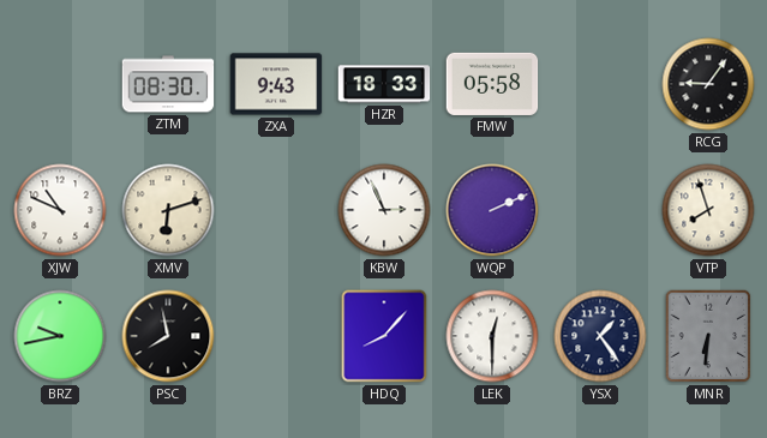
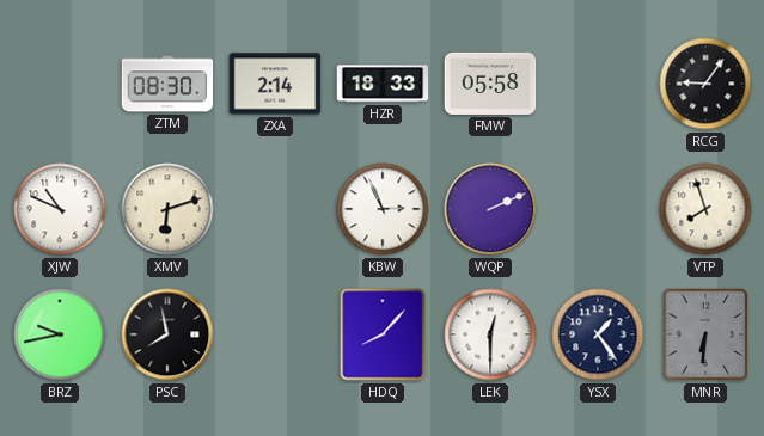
ZXA: 9:43 -> 2:14 (275, 84)
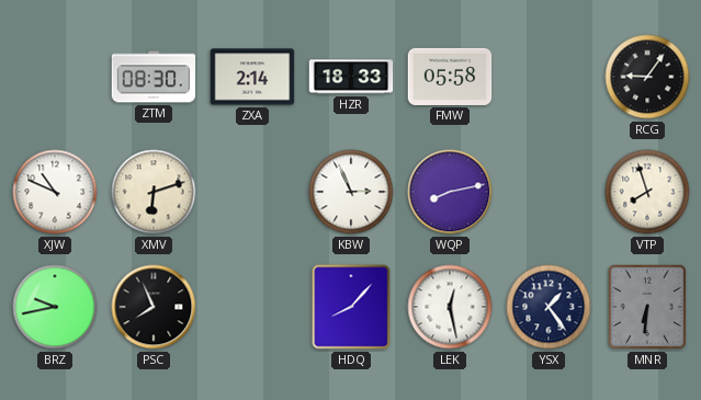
WQP: 2:11 -> 8:13 (450, 192)
PSC: 7:58 -> 7:56 (154, 307)
LEK: 12:30 -> 12:28 (450, 307)
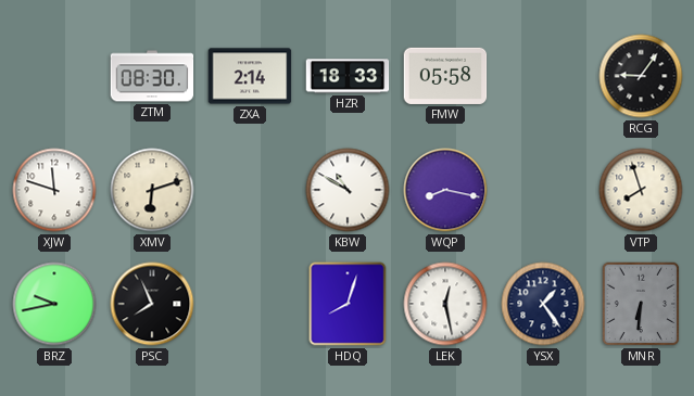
XJW: 10:49 -> 11:48 (54, 190)
KBW: 2:56 -> 10:50 (348, 190)
WQP: 8:13 -> 8:17 (445, 190)
HDQ: 8:07 -> 8:03 (348, 304)
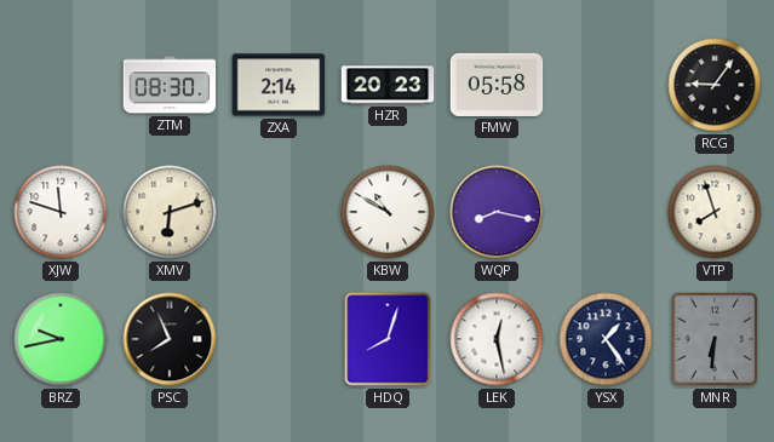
HZR: 18:33 -> 20:23 (388, 85)
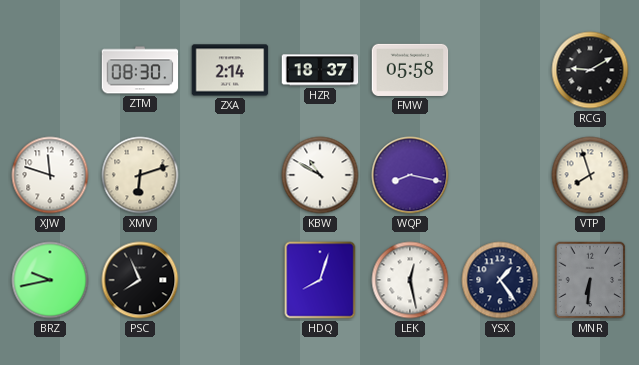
HZR: 20:23 -> 18:37 (320, 70)
RCG: 9:06 -> 9:10 (590, 70)
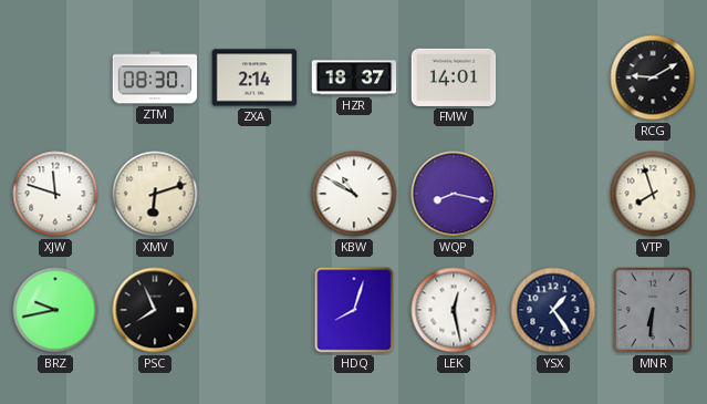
FMW: 05:58 -> 14:01 (454, 77)
